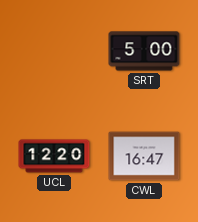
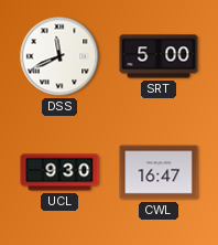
DSS: none -> 11:41 (59, 56)
UCL: 12:20 -> 9:30 (59, 172)
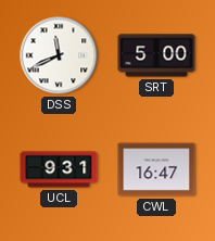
UCL: 9:30 -> 9:31 (59, 169)
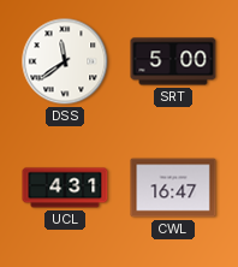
DSS: 11:41 -> 11:39 (65, 61)
UCL: 9:31 -> 4:31 (65, 188)
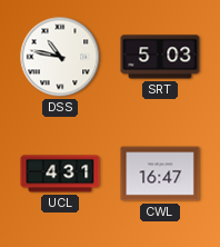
DSS: 11:39 -> 10:47 (60, 57)
SRT: 5:00 -> 5:03 (160, 57)
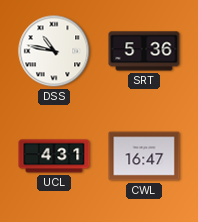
SRT: 5:03 -> 5:36 (144, 51)
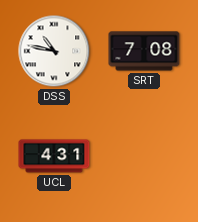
SRT: 5:36 -> 7:08 (144, 51)
CWL: 16:47 -> none (144, 156)
